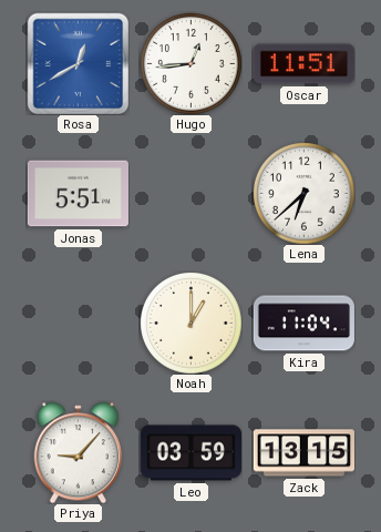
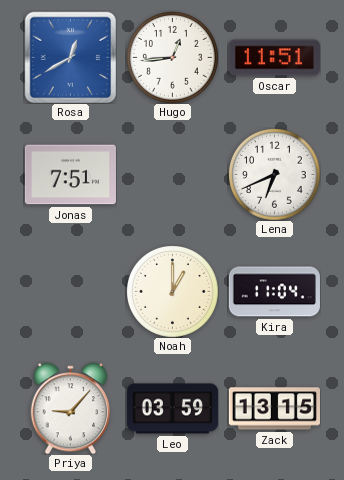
Jonas: 5:51 -> 7:51 (70, 175)
Lena: 6:38 -> 6:41 (275, 175)
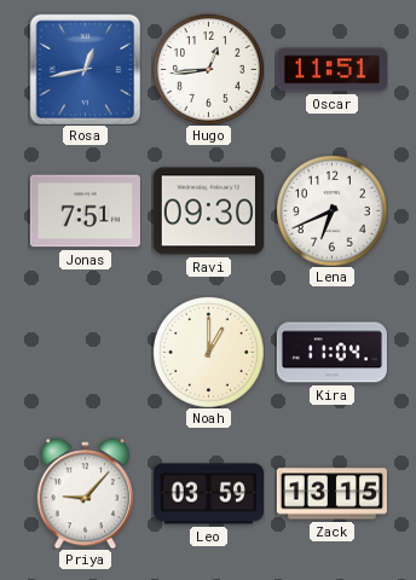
Rosa: 12:40 -> 12:43 (85, 69)
Ravi: none -> 09:30 (208, 211)
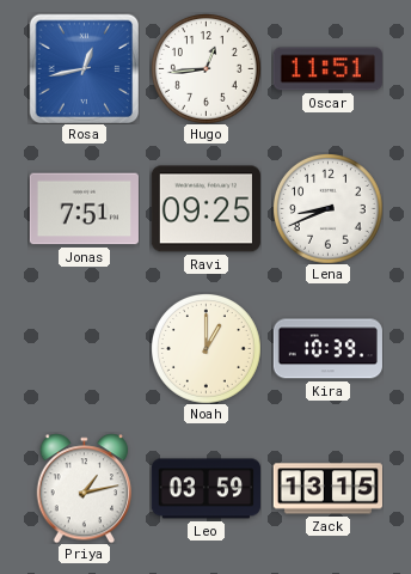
Ravi: 09:30 -> 09:25 (205, 209)
Lena: 6:41 -> 8:41 (329, 209)
Kira: 11:04 -> 10:39 (327, 349)
Priya: 9:07 -> 1:13 (84, 488)
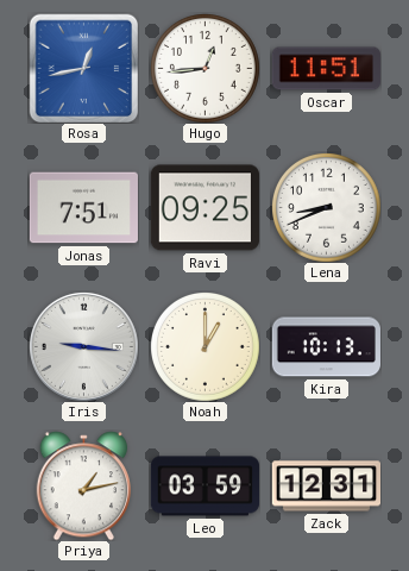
Iris: none -> 9:16 (83, 346)
Kira: 10:39 -> 10:13 (326, 347)
Zack: 13:15 -> 12:31 (326, 487)
